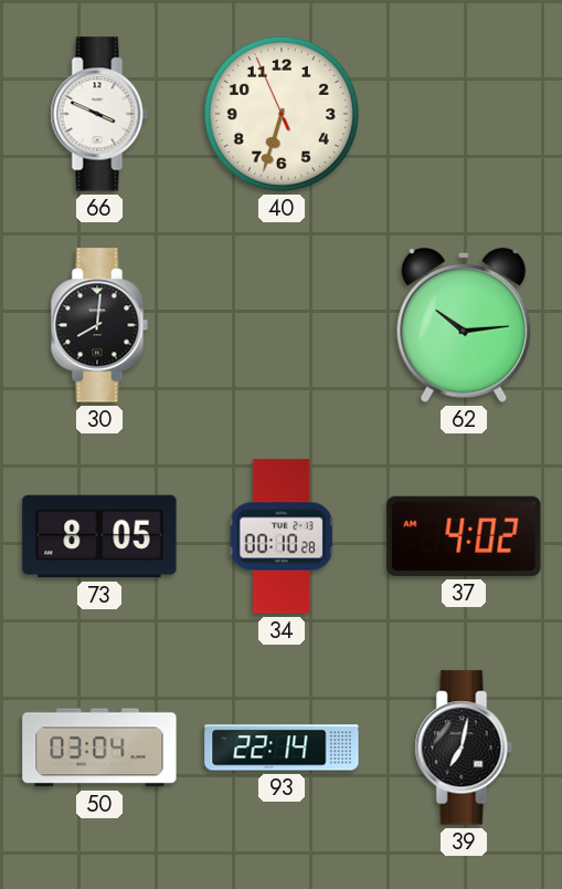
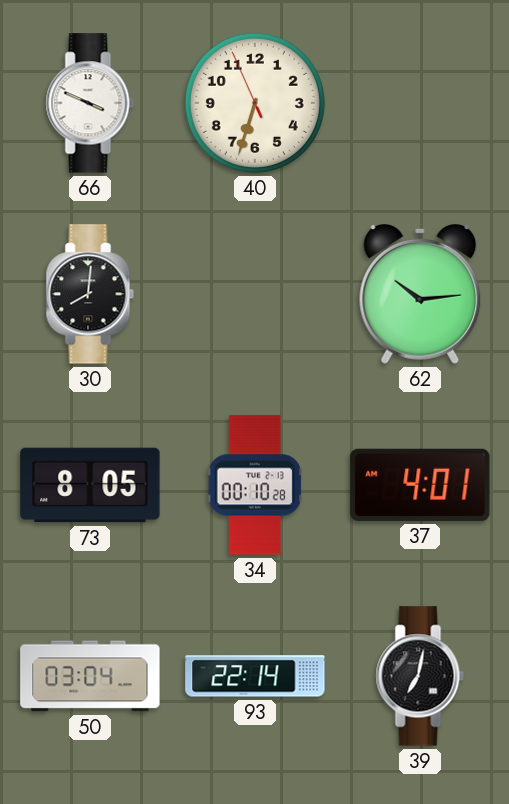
37: 4:02 -> 4:01 (420, 485)
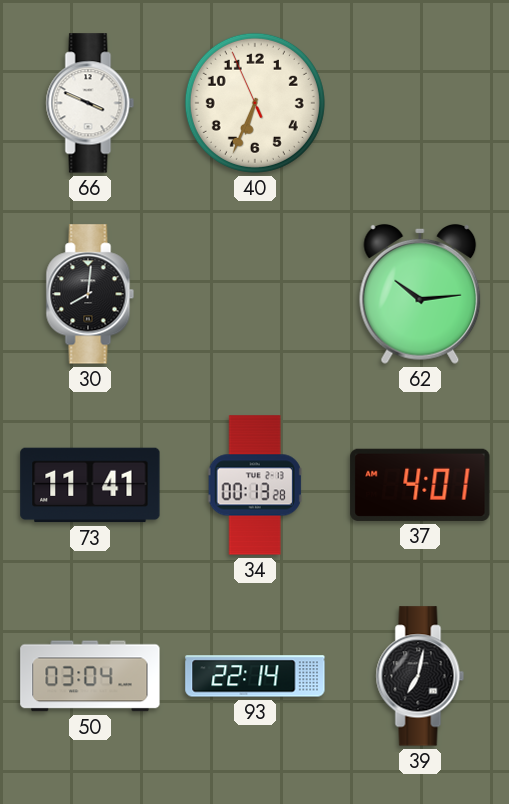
40: 6:32 -> 6:33 (255, 103)
73: 8:05 -> 11:41 (90, 485)
34: 00:10 -> 00:13 (255, 485)
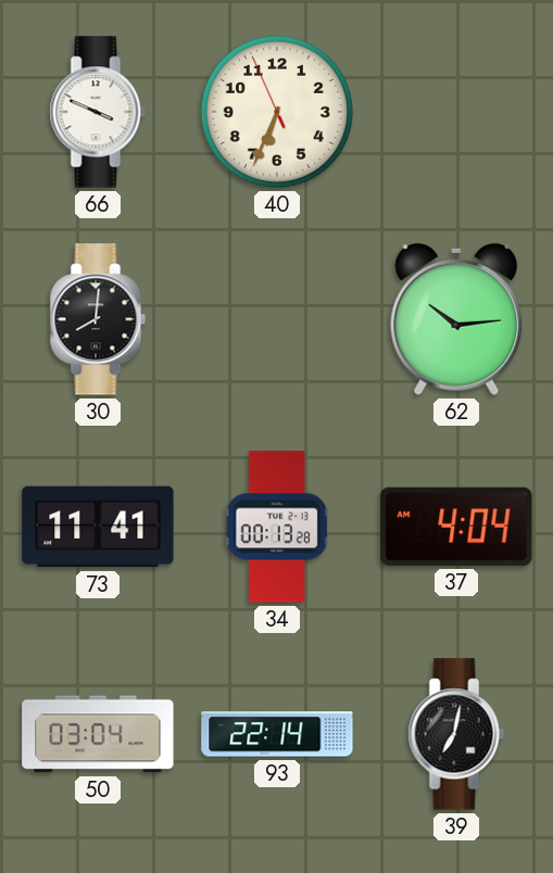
37: 4:01 -> 4:04 (456, 527)
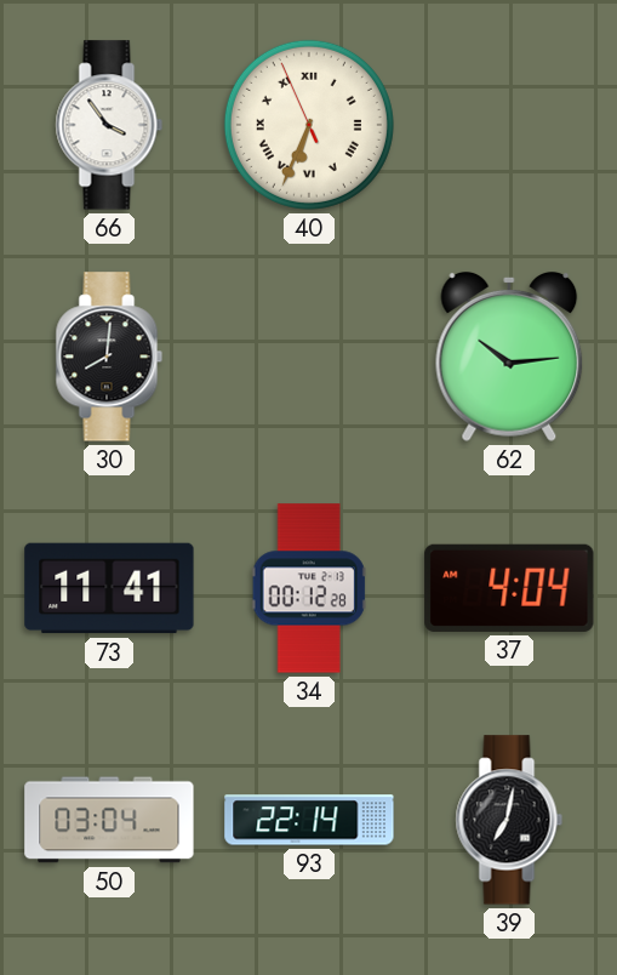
66: 3:49 -> 3:54 (109, 125)
40 numerals: Arabic -> Roman (309, 125)
34: 00:13 -> 00:12 (309, 588)
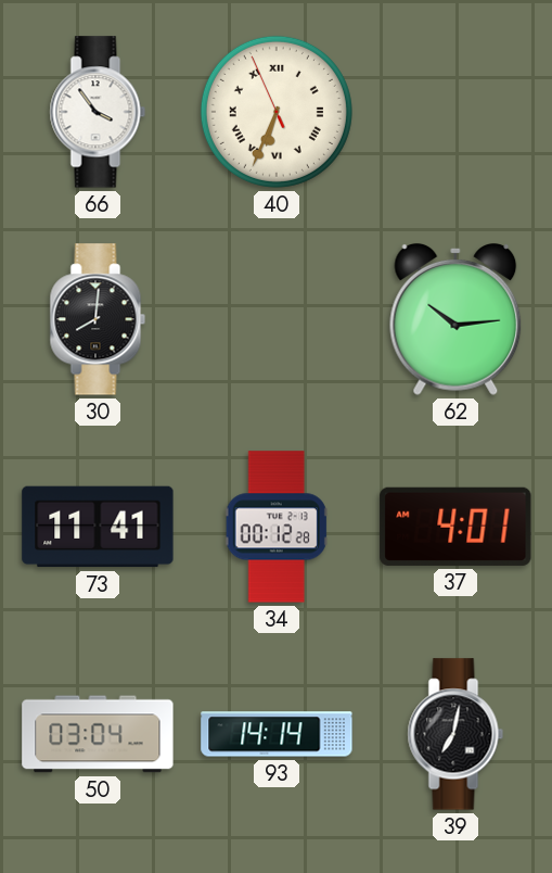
37: 4:04 -> 4:01 (455, 527)
93: 22:14 -> 14:14 (277, 734)
